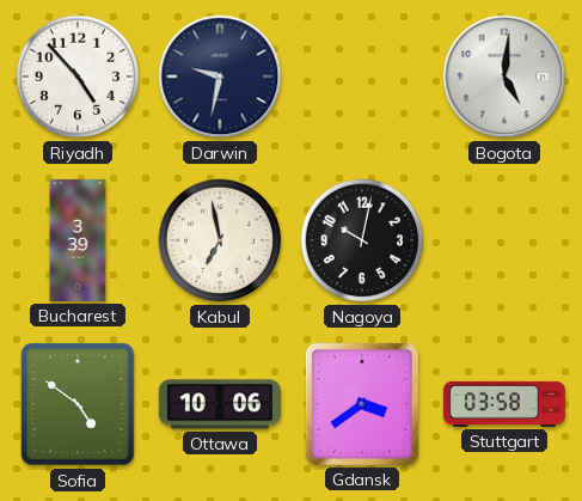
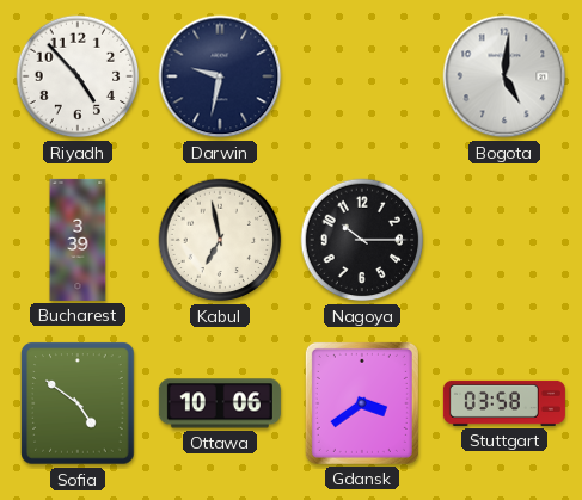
Nagoya: 10:02 -> 10:15 (362, 240)
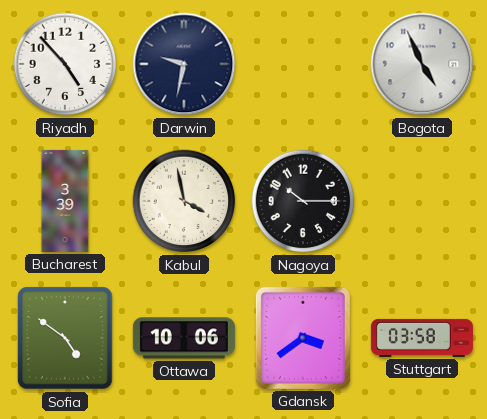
Bogota: 5:01 -> 4:56 (422, 64)
Kabul: 6:58 -> 3:58 (184, 201)
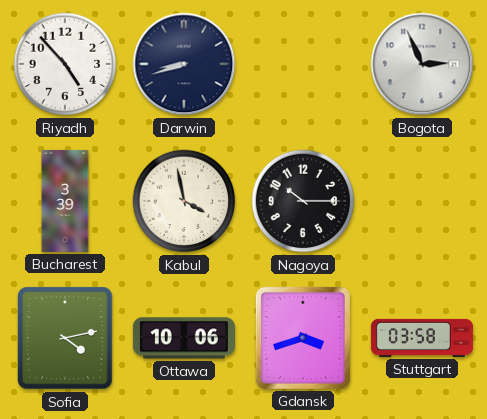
Darwin: 9:32 -> 8:42 (184, 64)
Bogota: 4:56 -> 2:56 (422, 64)
Sofia: 4:51 -> 4:13 (65, 338)
Gdansk: 3:39 -> 3:42 (303, 338)
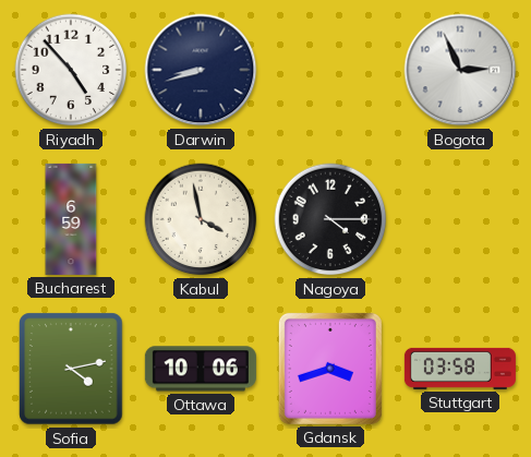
Bucharest: 3:39 -> 6:59 (71, 219)
Nagoya: 10:15 -> 4:15 (330, 219)
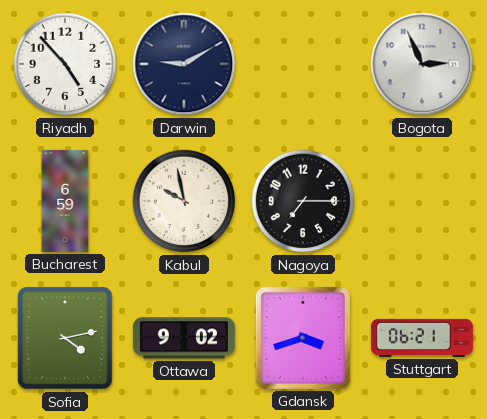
Darwin: 8:42 -> 9:10 (184, 64)
Kabul: 3:58 -> 9:58 (184, 201)
Nagoya: 4:15 -> 7:15 (303, 201)
Ottawa: 10:06 -> 9:02 (184, 338)
Stuttgart: 03:58 -> 06:21 (422, 338)
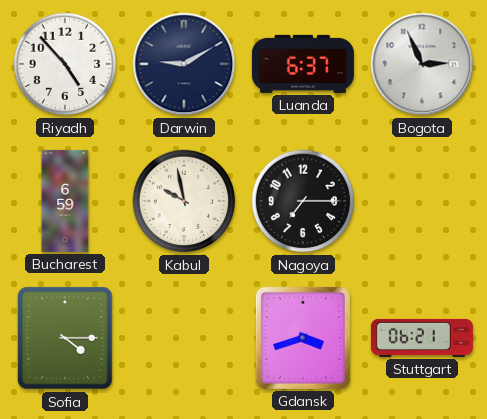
Luanda: none -> 6:37 (303, 64)
Sofia: 4:13 -> 4:15 (65, 338)
Ottawa: 9:02 -> none (184, 338)
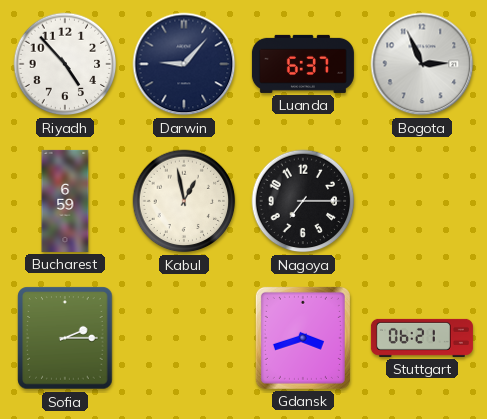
Darwin: 9:10 -> 9:07 (184, 64)
Kabul: 9:58 -> 12:58 (184, 201)
Sofia: 4:15 -> 2:15 (65, 338)
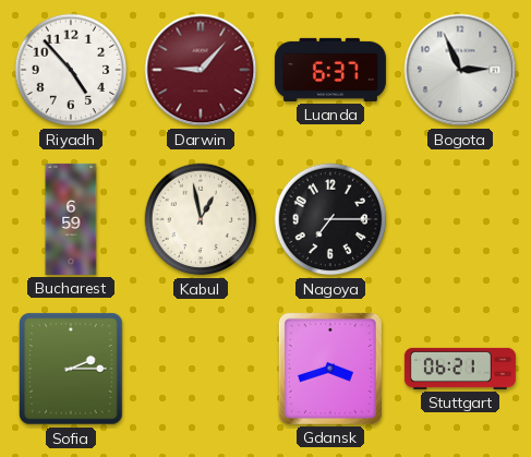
Darwin dial: navy -> burgundy (201, 70)
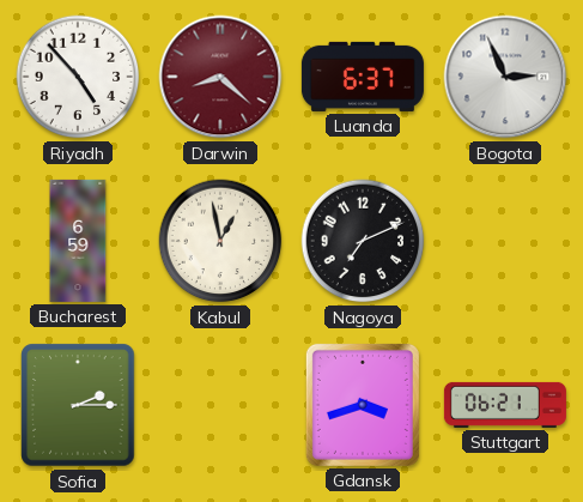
Darwin: 9:07 -> 8:22 (220, 77)
Nagoya: 7:15 -> 7:11 (363, 241)
